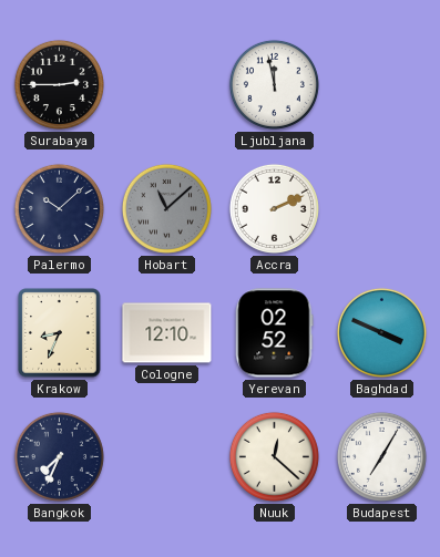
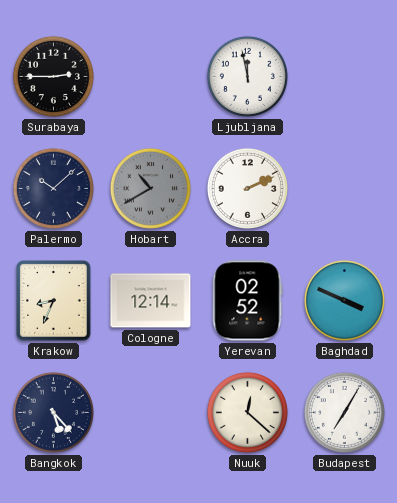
Hobart: 11:08 -> 10:40 (150, 188)
Cologne: 12:10 -> 12:14 (151, 301)
Bangkok: 7:34 -> 5:23 (53, 412)
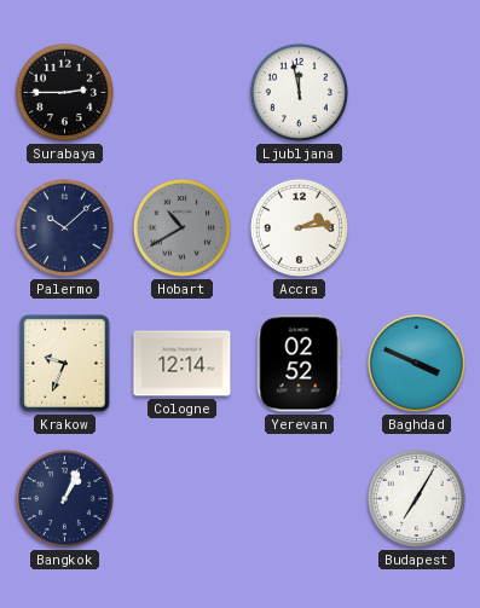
Accra: 2:11 -> 2:14 (299, 227)
Krakow: 8:34 -> 9:34 (65, 364)
Bangkok: 5:23 -> 1:04 (64, 498)
Nuuk: 12:22 -> none (247, 412)
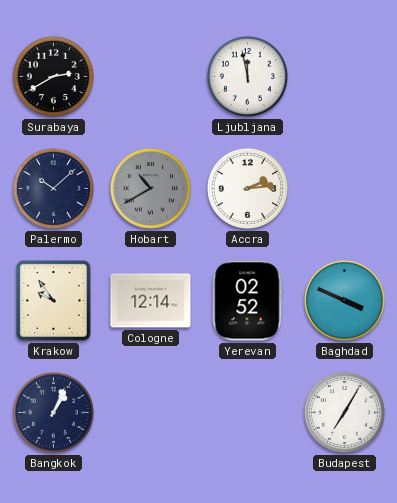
Surabaya: 2:45 -> 2:40 (53, 76)
Krakow: 9:34 -> 9:54 (54, 301)
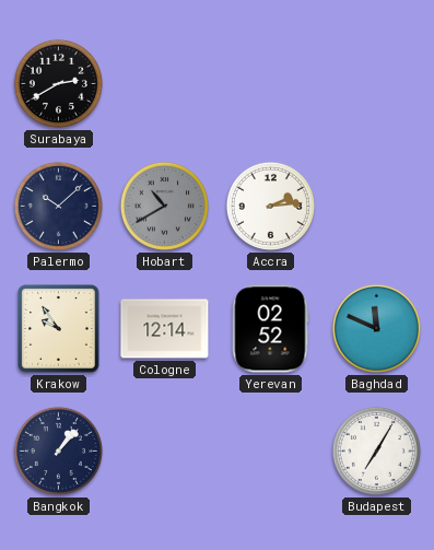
Ljubljana: 11:58 -> none (247, 76)
Baghdad: 3:49 -> 11:49 (376, 328)
Bangkok: 1:04 -> 1:07 (58, 450)
